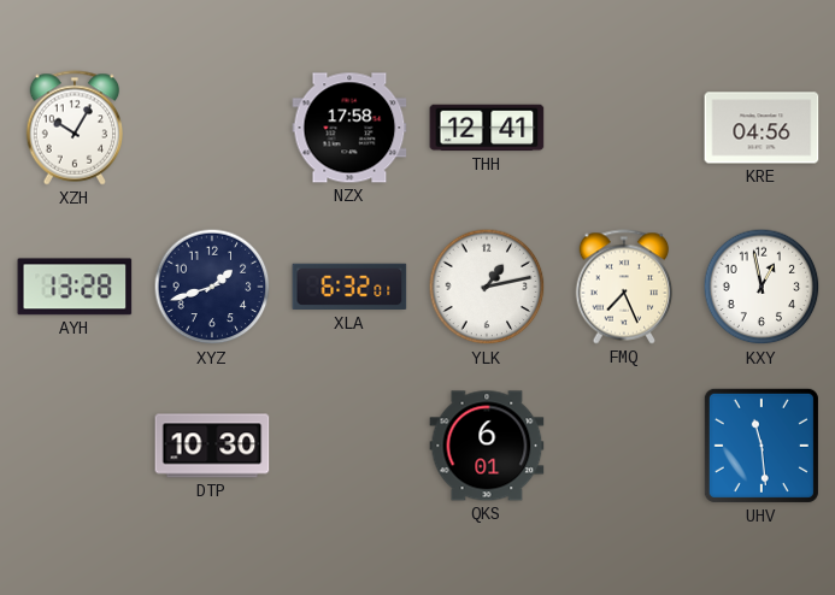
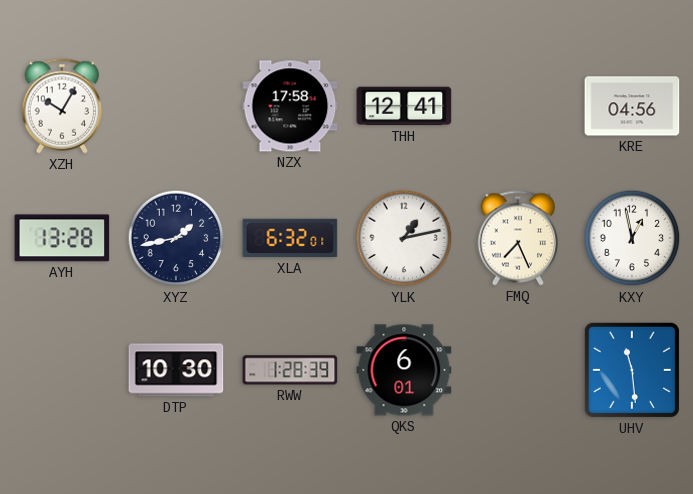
XYZ: 1:42 -> 1:43 (176, 238)
RWW: none -> 1:28 (290, 370)
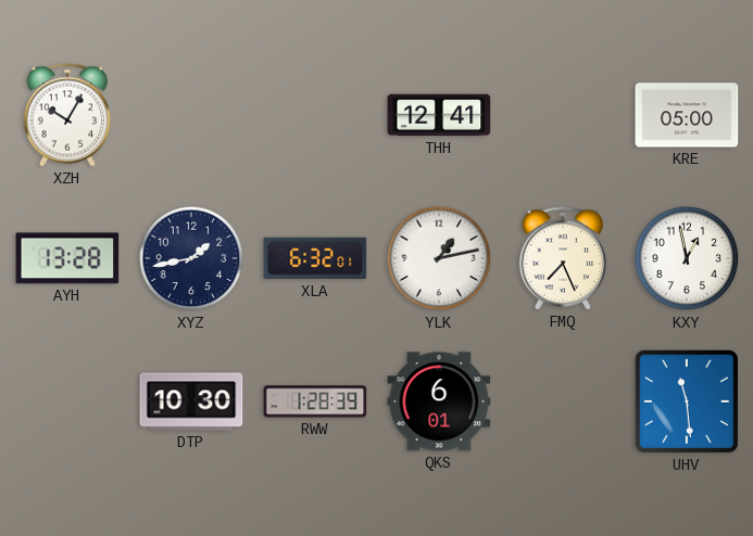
NZX: 17:58 -> none (290, 106)
KRE: 04:56 -> 05:00 (687, 115)
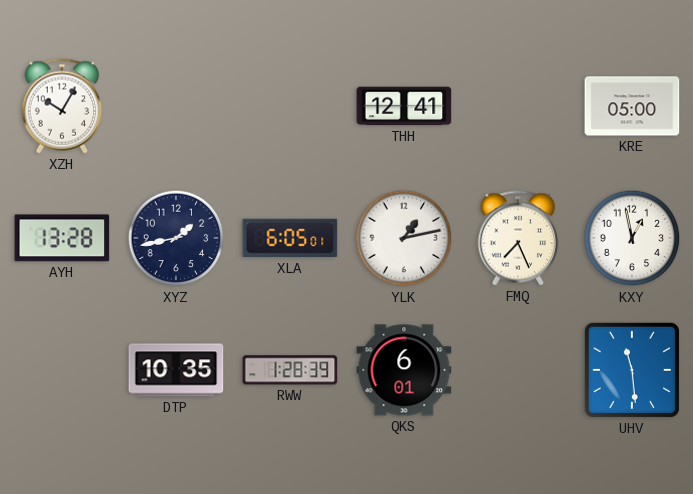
XLA: 6:32 -> 6:05 (290, 238)
DTP: 10:30 -> 10:35 (176, 370)
